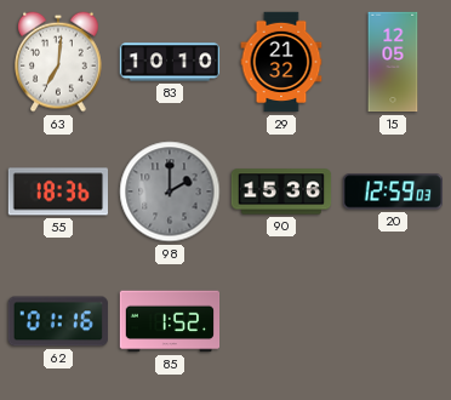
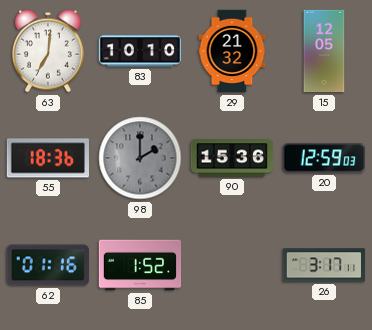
26: none -> 3:17 (324, 265)
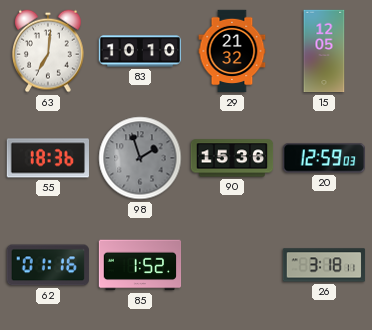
98: 2:00 -> 1:57 (140, 158)
26: 3:17 -> 3:18 (324, 265)
